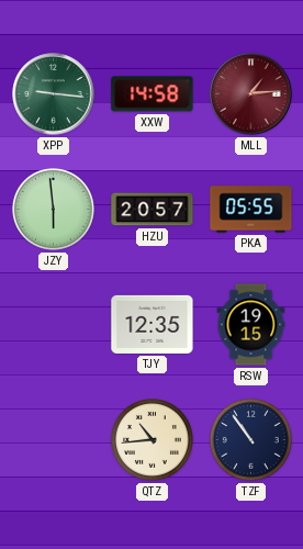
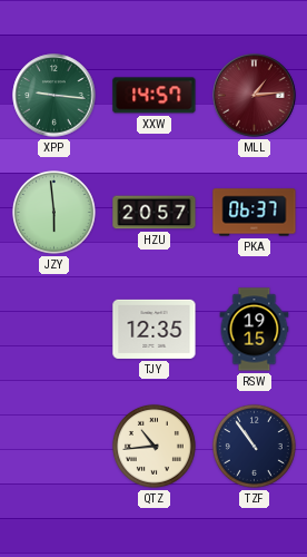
XXW: 14:58 -> 14:57 (155, 96)
PKA: 05:55 -> 06:37 (255, 213)
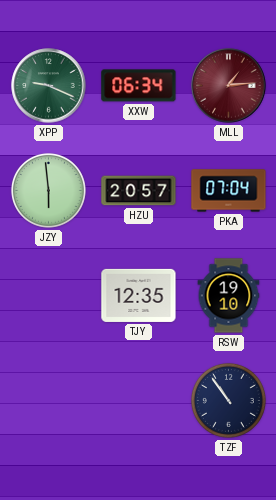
XPP: 9:16 -> 9:19 (49, 86)
XXW: 14:57 -> 06:34 (139, 86)
PKA: 06:37 -> 07:04 (229, 191)
RSW: 19:15 -> 19:10 (229, 296)
QTZ: 10:44 -> none (153, 446)
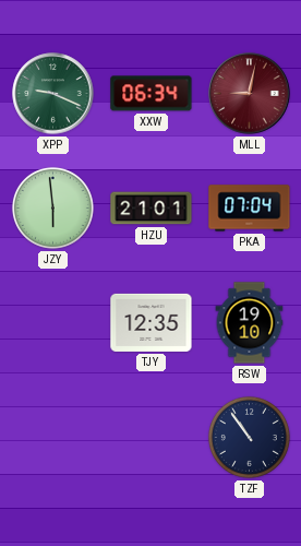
MLL: 1:14 -> 9:02 (250, 94)
HZU: 20:57 -> 21:01 (152, 209)
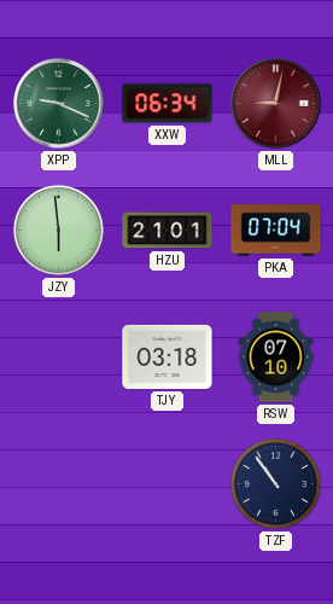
TJY: 12:35 -> 03:18 (168, 356)
RSW: 19:10 -> 07:10 (276, 358)
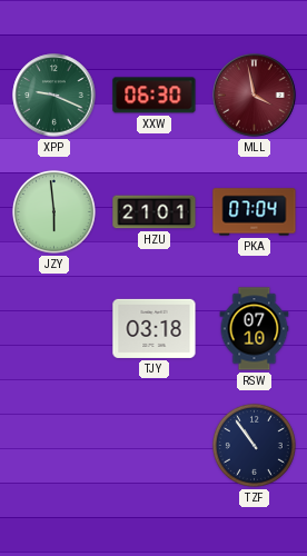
XXW: 06:34 -> 06:30 (155, 96)
MLL: 9:02 -> 3:58 (255, 96)
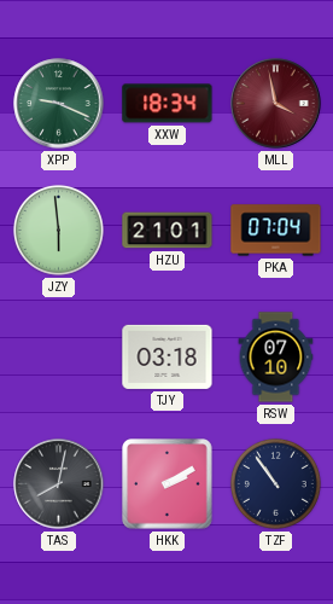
XXW: 06:30 -> 18:34 (168, 104)
TAS: none -> 8:02 (59, 484)
HKK: none -> 2:10 (168, 484)
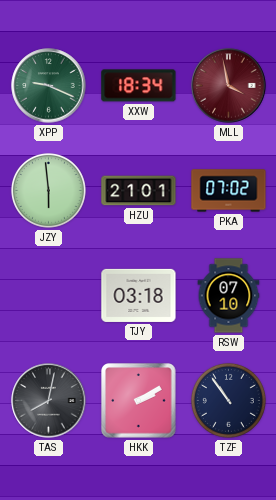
PKA: 07:04 -> 07:02 (229, 191)
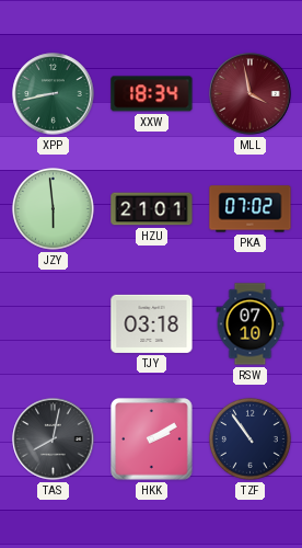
XPP: 9:19 -> 8:43 (54, 94)
